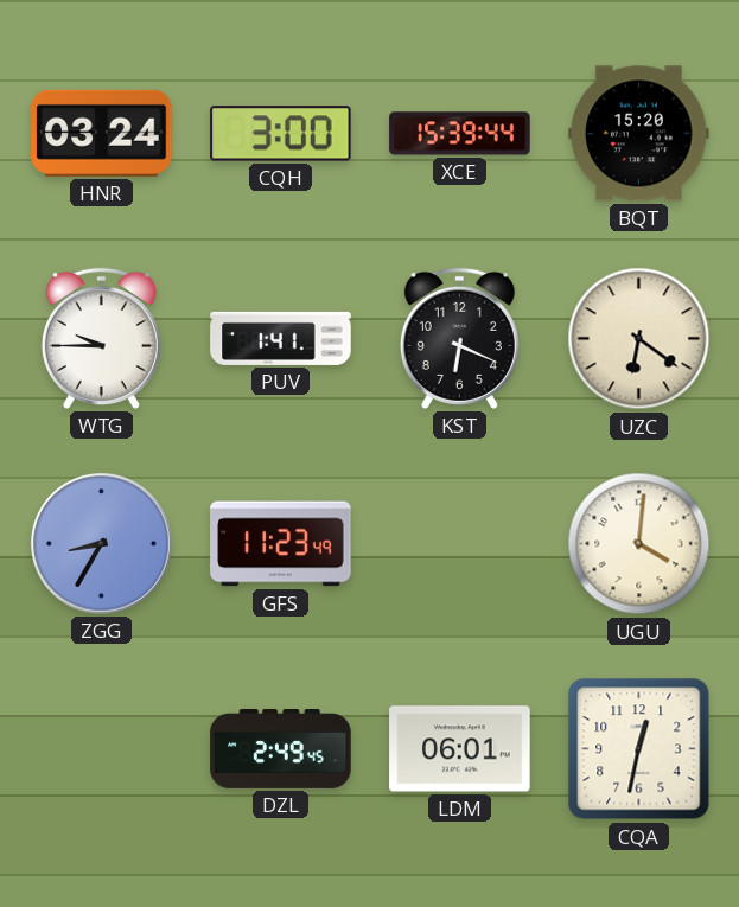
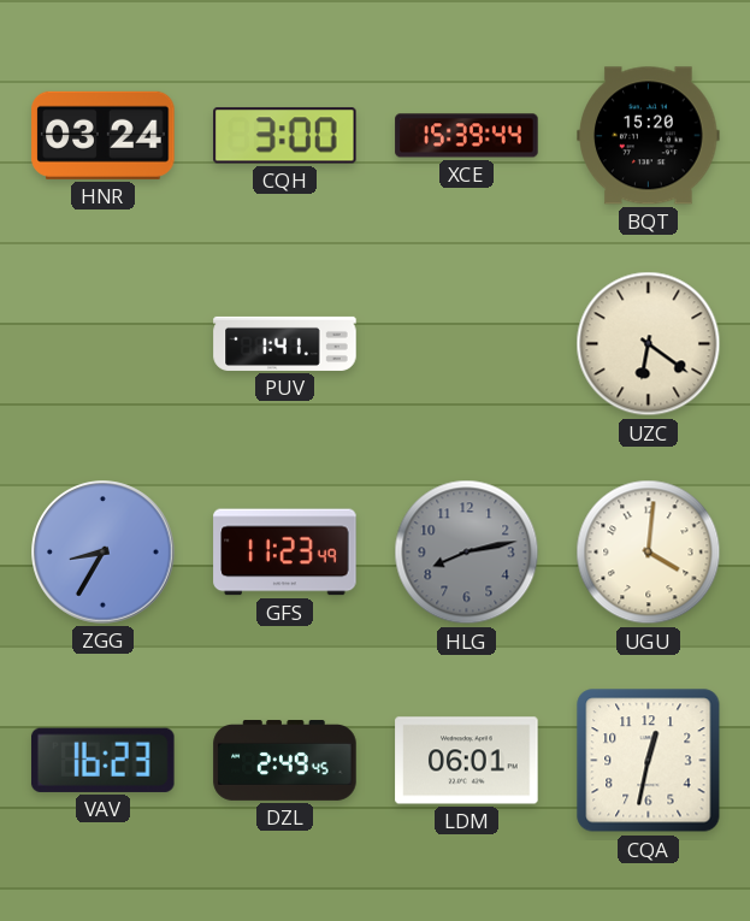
WTG: 9:45 -> none (101, 338)
KST: 6:19 -> none (459, 338)
HLG: none -> 8:13 (467, 553)
VAV: none -> 16:23 (104, 760)
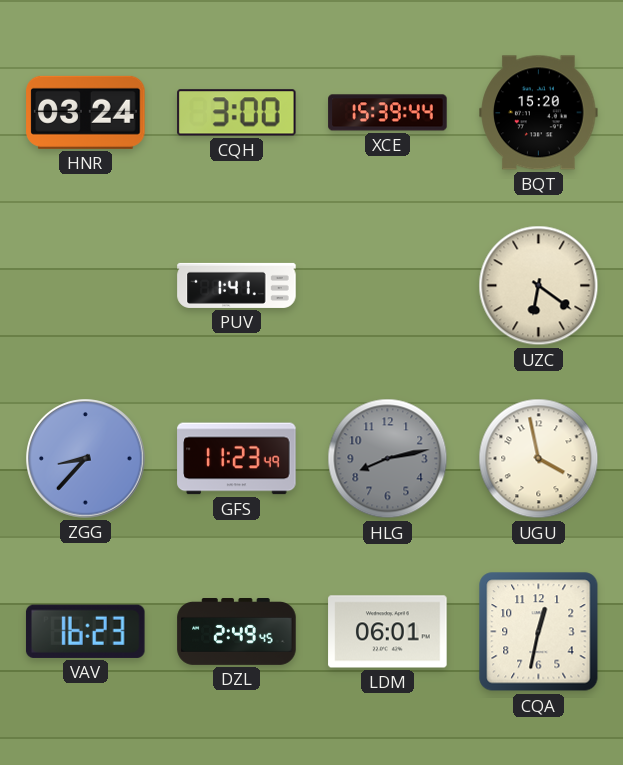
ZGG: 8:35 -> 8:37 (86, 459)
UGU: 4:01 -> 3:58 (539, 459)
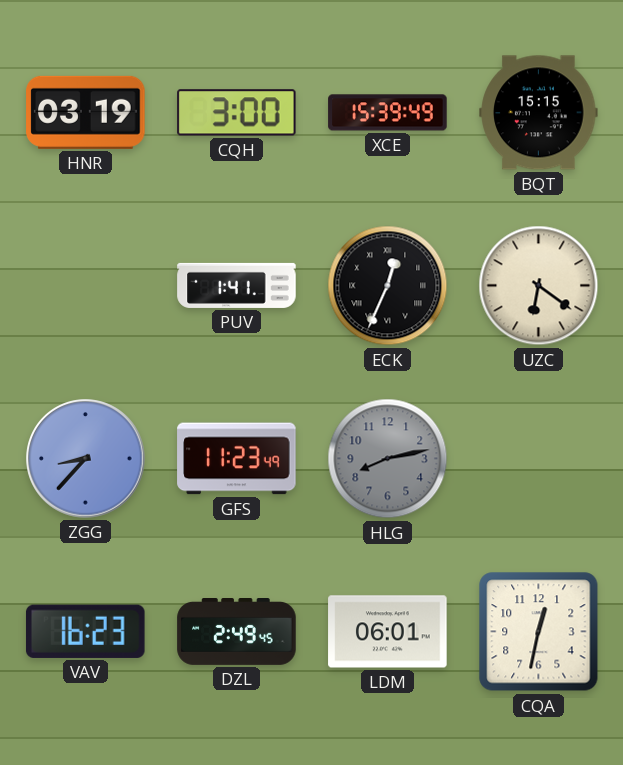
HNR: 03:24 -> 03:19 (86, 112)
XCE: 15:39:44 -> 15:39:49 (388, 113)
BQT: 15:20 -> 15:15 (539, 113)
ECK: none -> 12:34 (388, 286)
UGU: 3:58 -> none (539, 459)
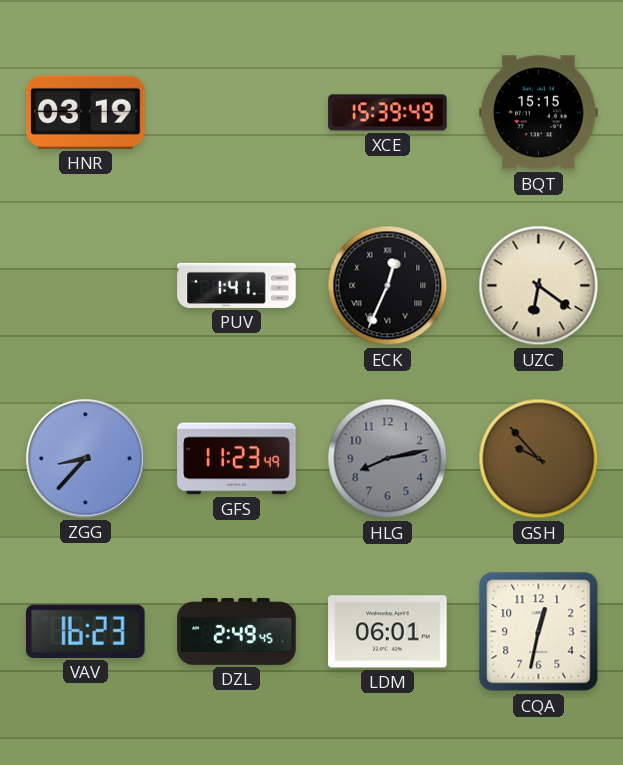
CQH: 3:00 -> none (237, 113)
GSH: none -> 9:53 (539, 459)
